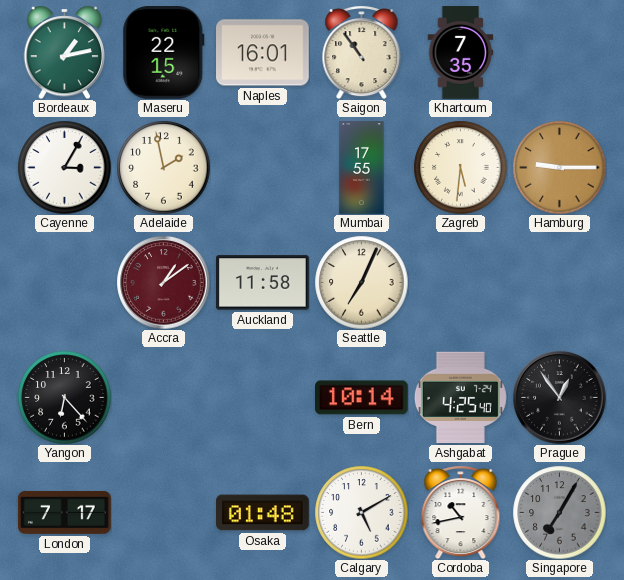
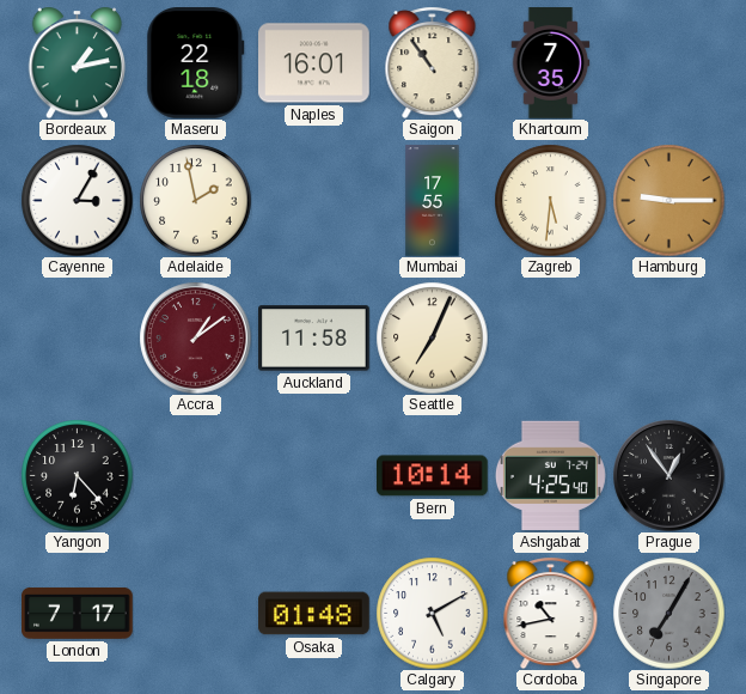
Maseru: 22:15 -> 22:18 (196, 63)
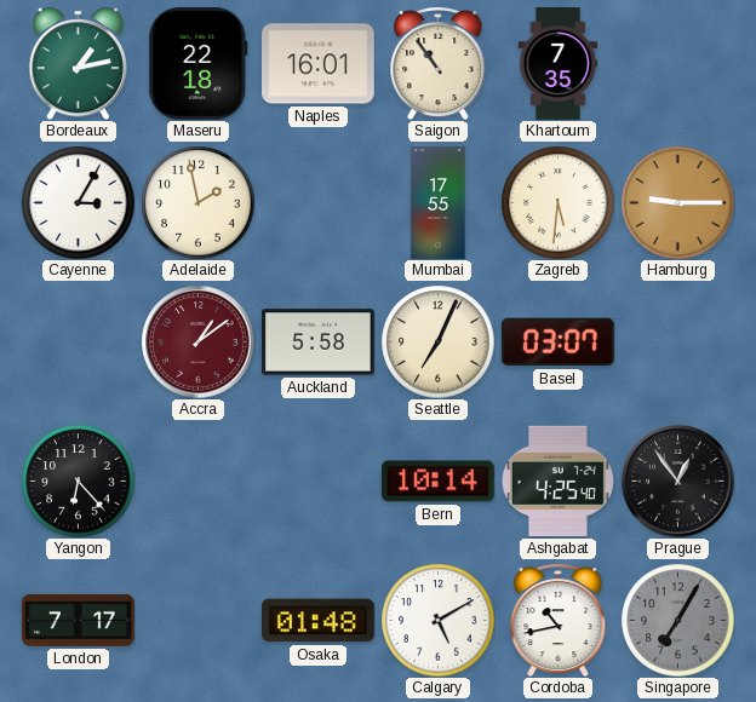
Auckland: 11:58 -> 5:58 (319, 343)
Basel: none -> 03:07 (559, 343)
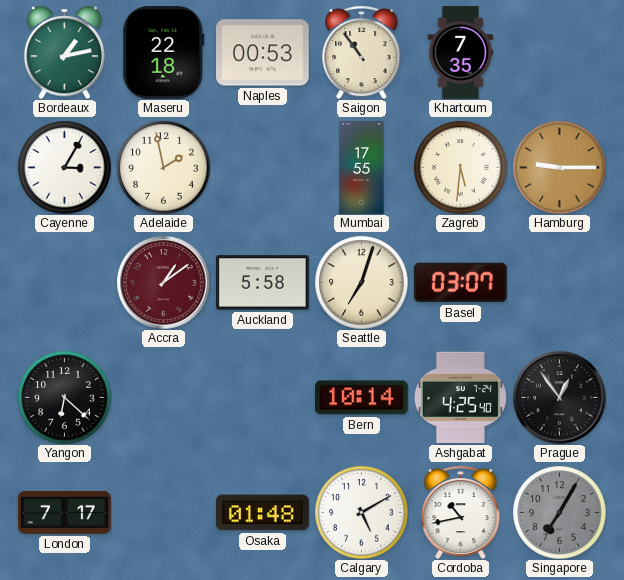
Naples: 16:01 -> 00:53 (263, 53)
Seattle: 7:04 -> 7:03 (361, 282)
Yangon: 6:23 -> 6:22 (64, 397)
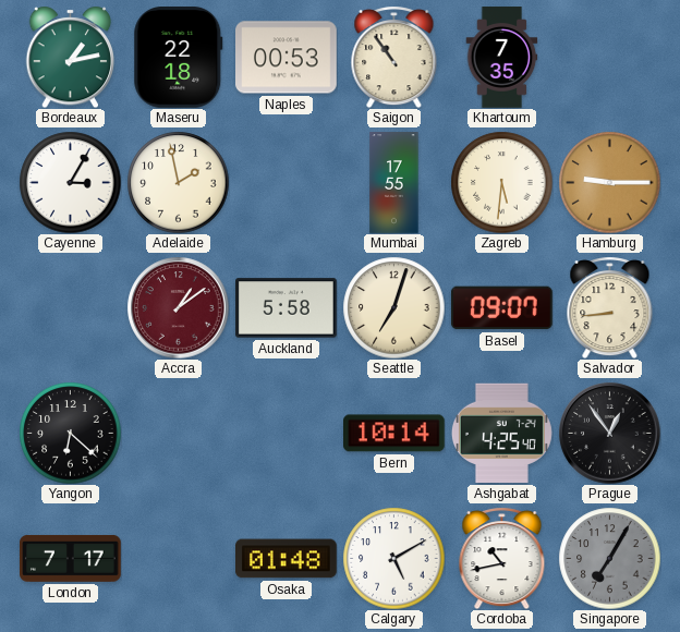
Basel: 03:07 -> 09:07 (502, 308)
Salvador: none -> 8:44 (610, 307)
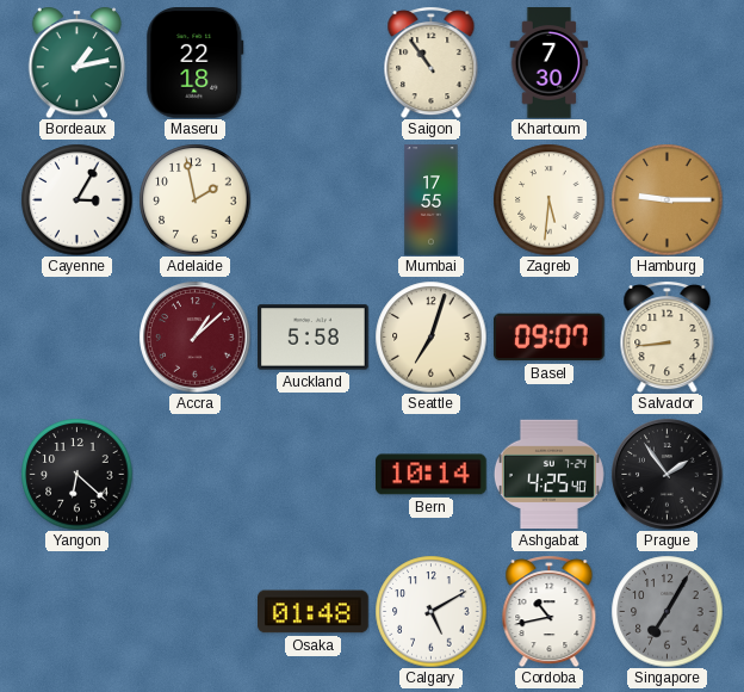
Naples: 00:53 -> none (287, 58)
Khartoum: 7:35 -> 7:30 (550, 63)
Accra: 1:09 -> 1:08 (194, 336)
Prague: 12:54 -> 1:54 (666, 474)
London: 7:17 -> none (71, 558)
